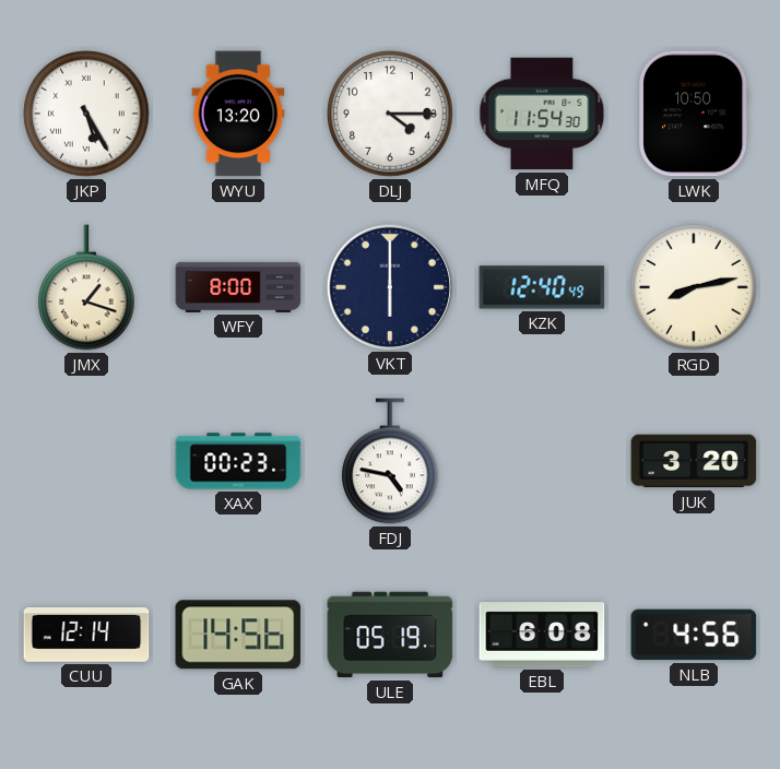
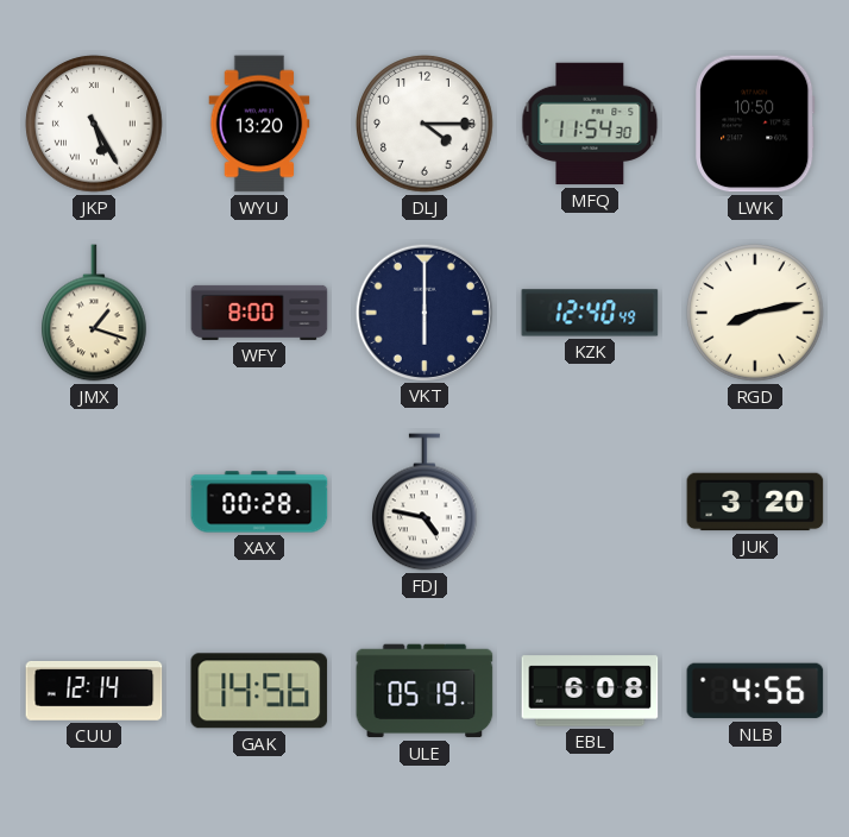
XAX: 00:23 -> 00:28 (259, 502)
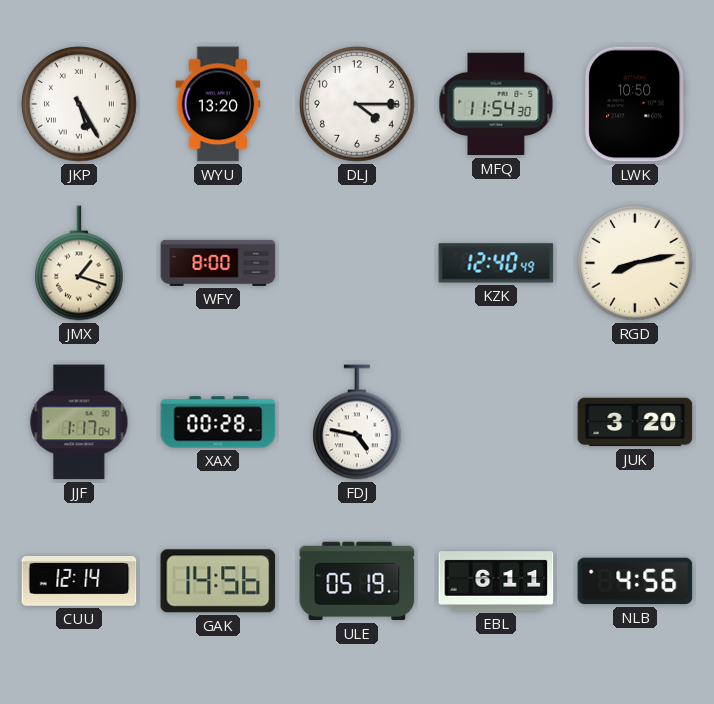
VKT: 6:00 -> none (423, 311)
JJF: none -> 1:17 (79, 422)
EBL: 6:08 -> 6:11 (496, 581)
